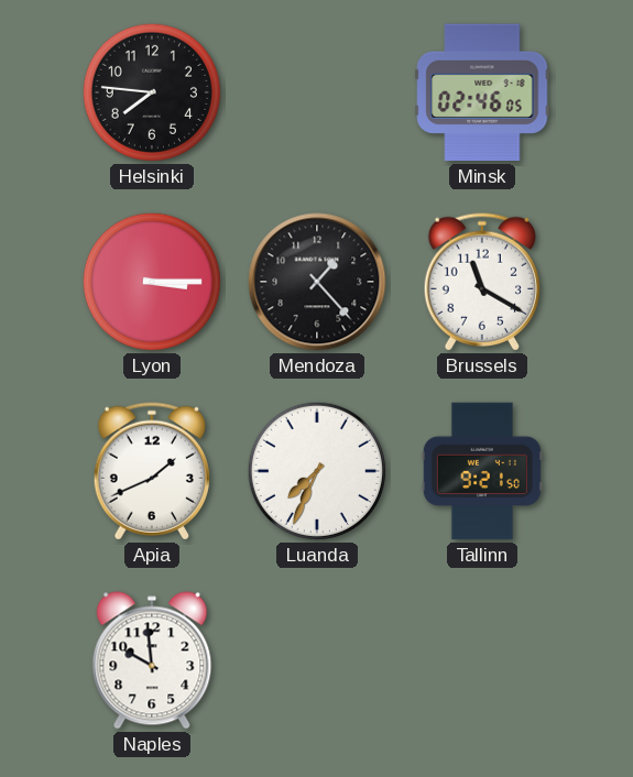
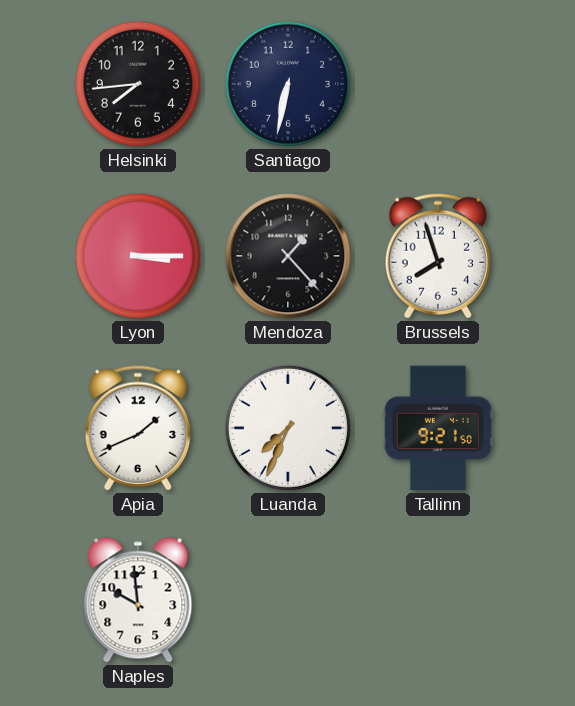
Helsinki: 7:46 -> 7:44 (138, 84)
Santiago: none -> 6:32 (288, 84)
Minsk: 02:46 -> none (482, 92)
Brussels: 11:20 -> 7:57 (437, 256)
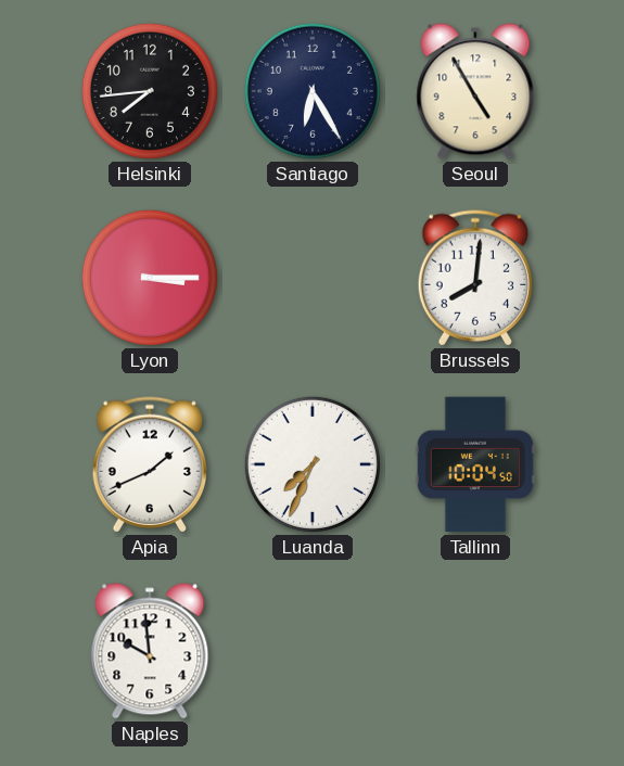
Santiago: 6:32 -> 6:25 (313, 91)
Seoul: none -> 4:55 (475, 91)
Mendoza: 1:23 -> none (288, 256)
Brussels: 7:57 -> 8:01 (474, 278)
Tallinn: 9:21 -> 10:04 (475, 464)
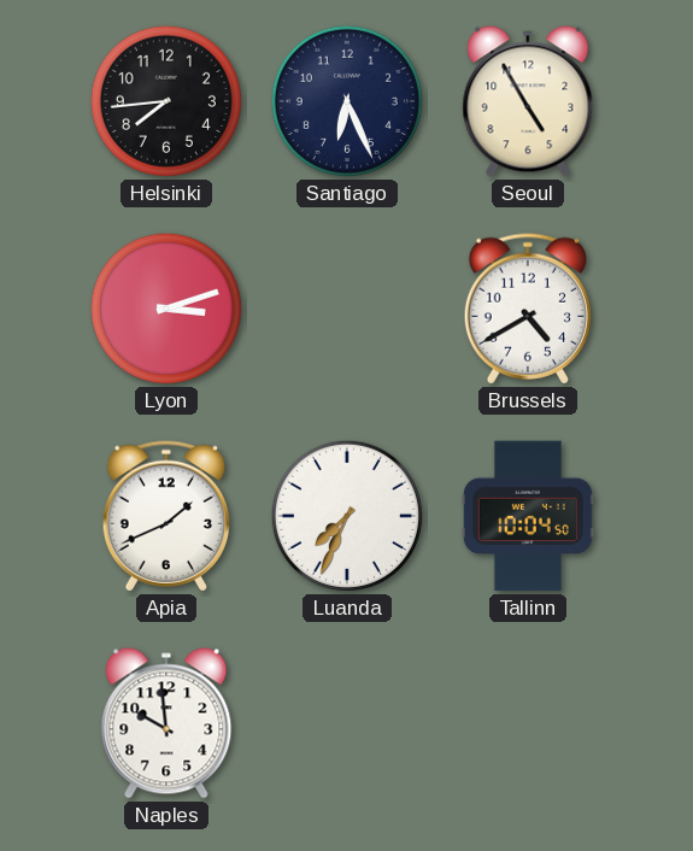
Santiago: 6:25 -> 6:26 (347, 101)
Lyon: 3:15 -> 3:12 (166, 309)
Brussels: 8:01 -> 4:40 (527, 309)
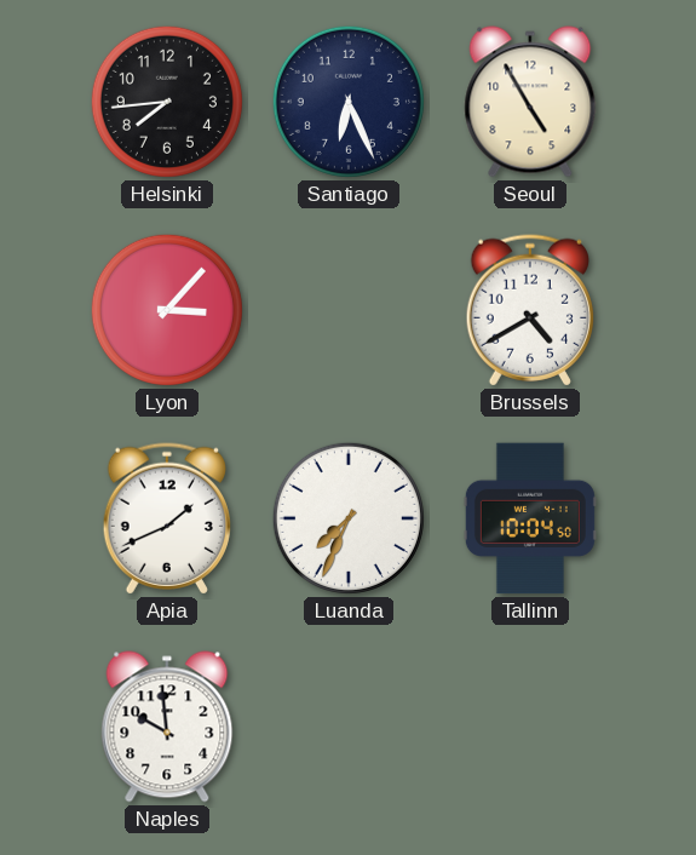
Lyon: 3:12 -> 3:07 (167, 310)
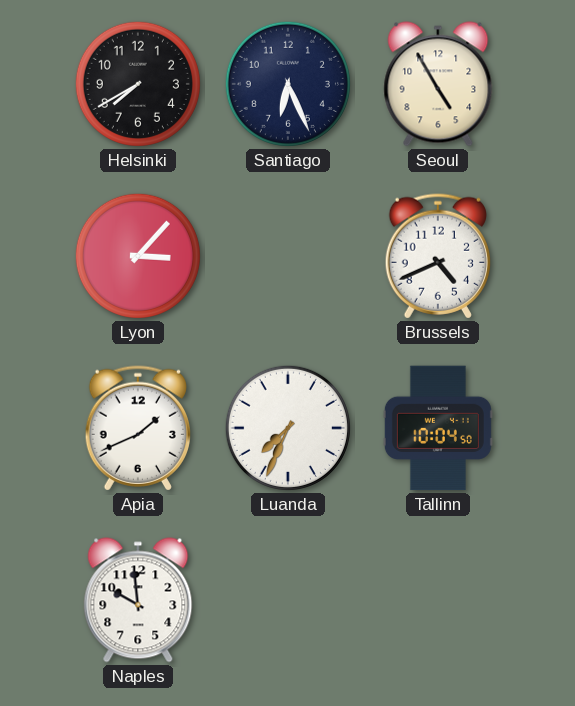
Helsinki: 7:44 -> 7:40 (138, 84)
Brussels: 4:40 -> 4:41 (437, 256)
